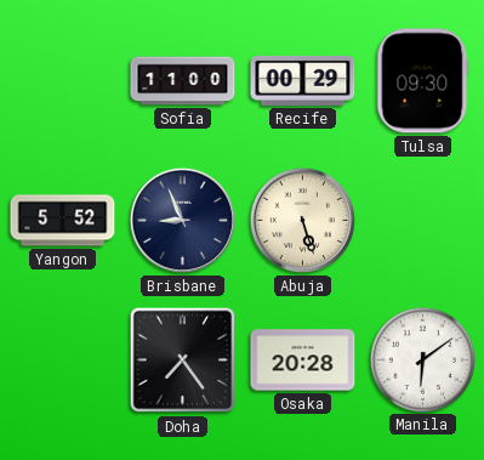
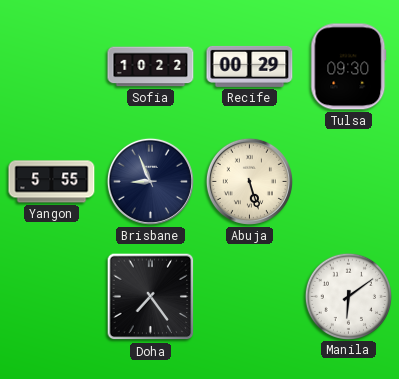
Sofia: 11:00 -> 10:22 (151, 67)
Yangon: 5:52 -> 5:55 (52, 182)
Osaka: 20:28 -> none (303, 360)
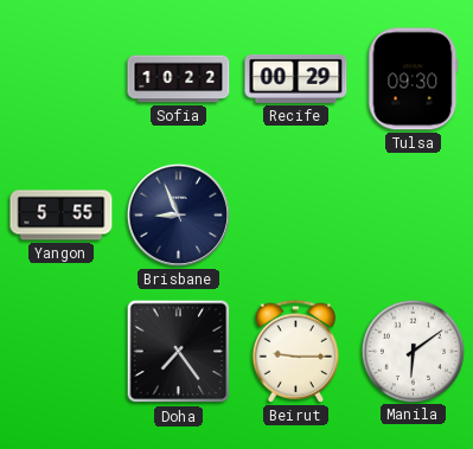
Abuja: 5:27 -> none (249, 181)
Beirut: none -> 9:15 (295, 351)
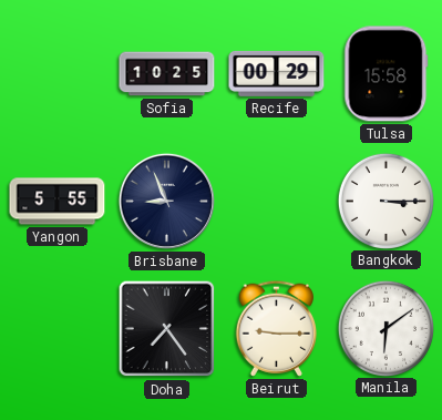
Sofia: 10:22 -> 10:25 (167, 74)
Tulsa: 09:30 -> 15:58 (387, 74)
Bangkok: none -> 3:15 (386, 201)
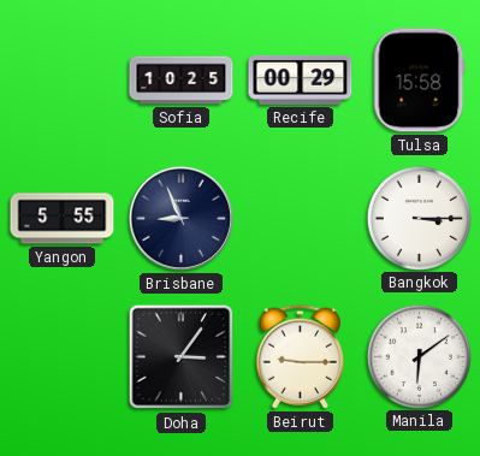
Doha: 7:24 -> 3:06 (182, 357)
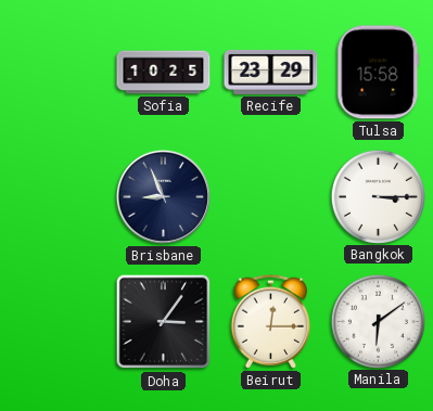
Recife: 00:29 -> 23:29 (271, 72)
Yangon: 5:55 -> none (63, 219)
Beirut: 9:15 -> 12:15 (270, 321)
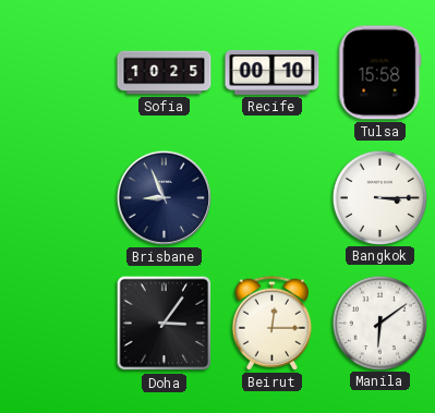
Recife: 23:29 -> 00:10 (273, 72)
